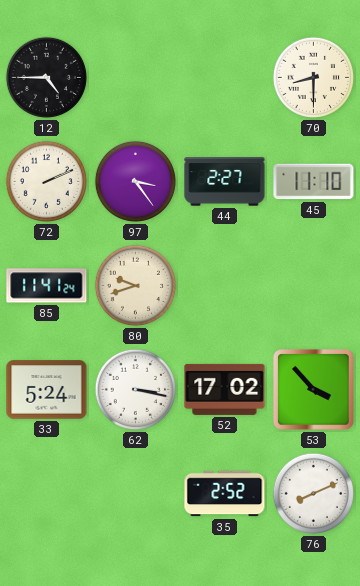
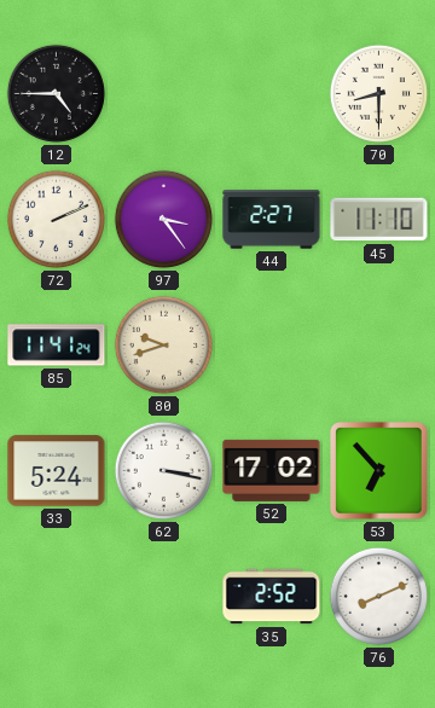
53: 3:53 -> 6:53 (379, 471)
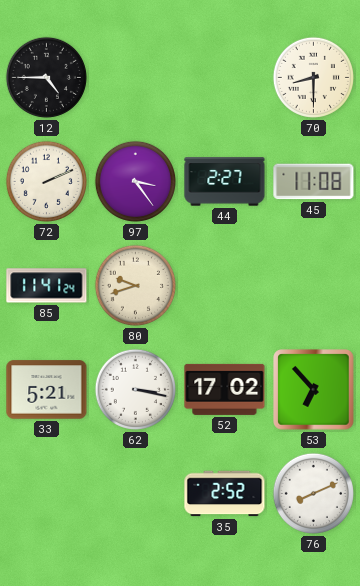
45: 11:10 -> 11:08 (314, 182)
33: 5:24 -> 5:21 (47, 390)
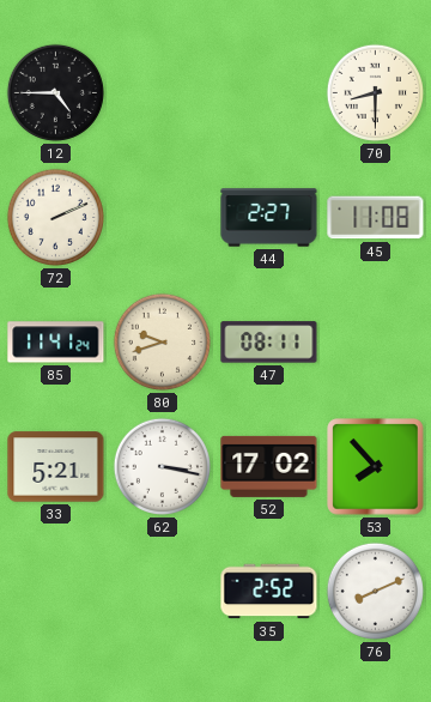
97: 3:24 -> none (135, 181)
47: none -> 08:11 (269, 343)
53: 6:53 -> 7:53 (376, 467)
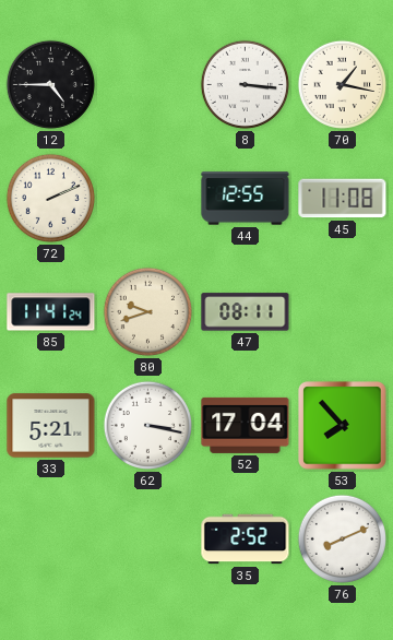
8: none -> 3:16 (245, 84)
70: 8:30 -> 1:17 (342, 84)
44: 2:27 -> 12:55 (246, 199)
52: 17:02 -> 17:04 (246, 425)
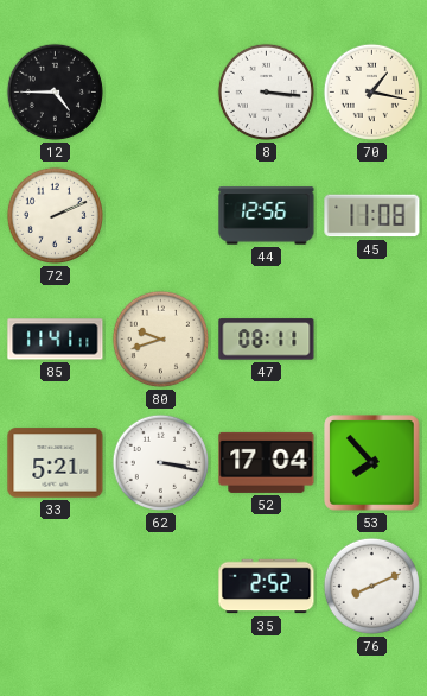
44: 12:55 -> 12:56 (267, 216)
85: 11:41:24 -> 11:41:11 (56, 340)
